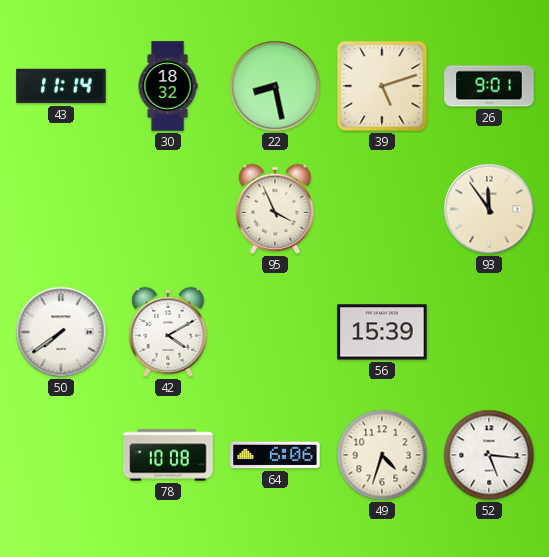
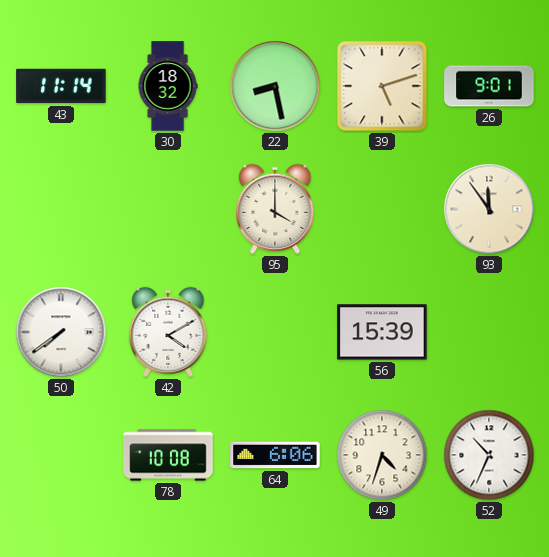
95: 3:56 -> 4:00 (275, 209)
52: 5:16 -> 10:34 (489, 455)
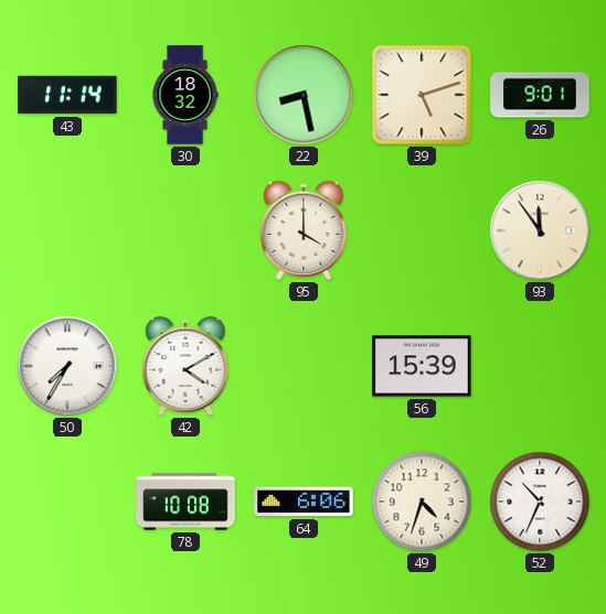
50: 7:39 -> 7:35 (67, 366)
